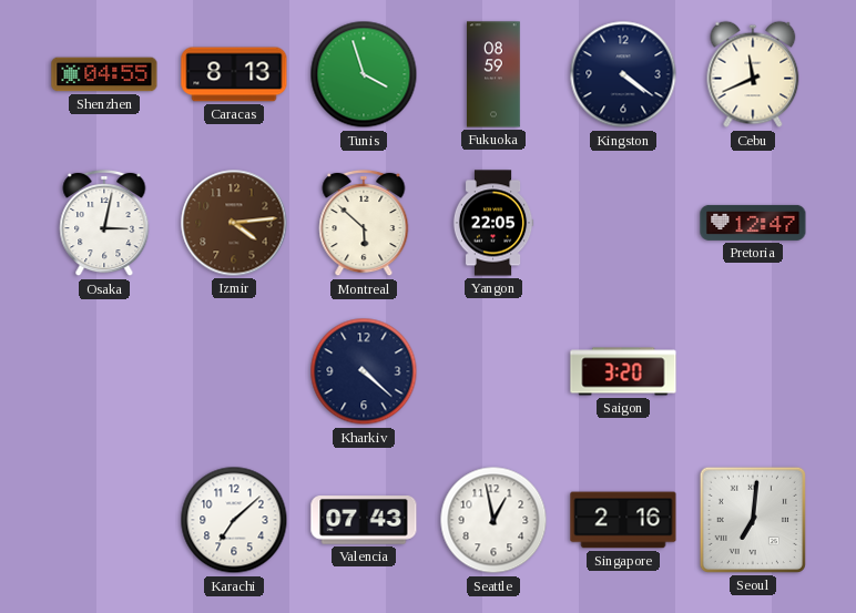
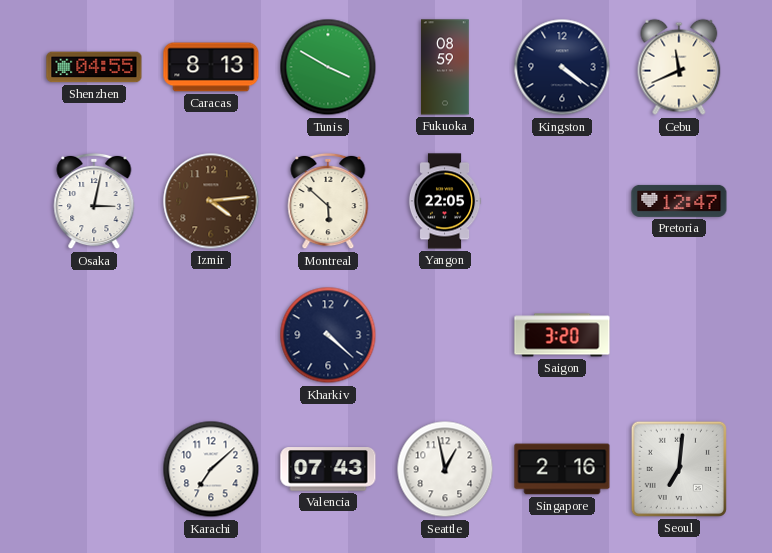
Tunis: 3:57 -> 3:50 (328, 67)
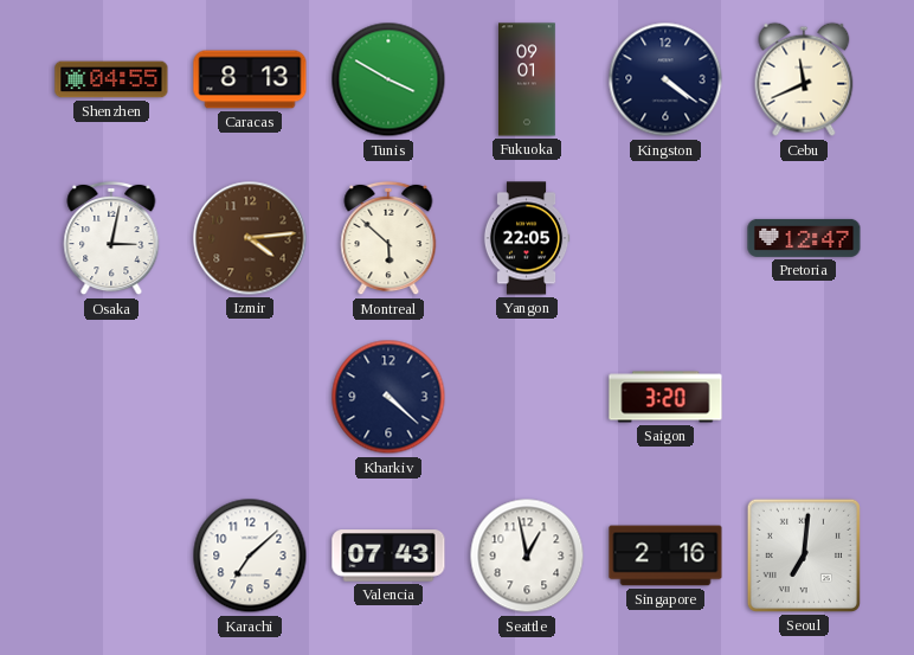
Fukuoka: 08:59 -> 09:01 (527, 79)
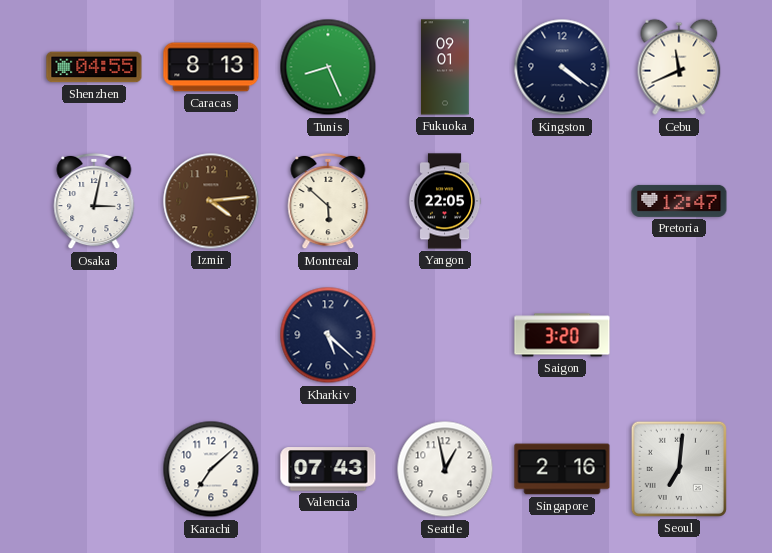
Tunis: 3:50 -> 8:26 (328, 67)
Kharkiv: 4:22 -> 5:22 (328, 335)
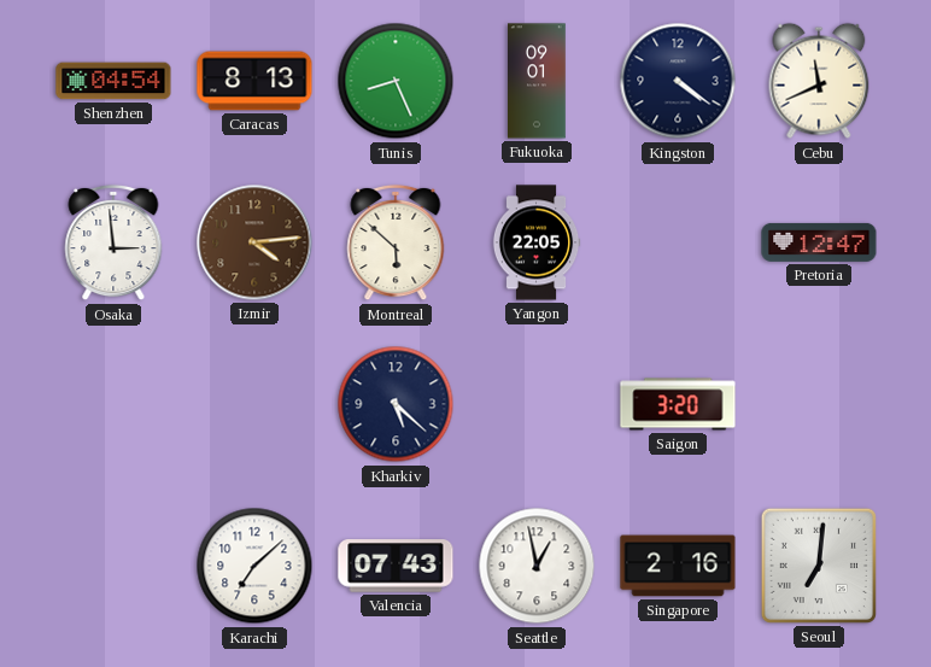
Shenzhen: 04:55 -> 04:54 (113, 81)
Osaka: 3:02 -> 2:59 (113, 242)
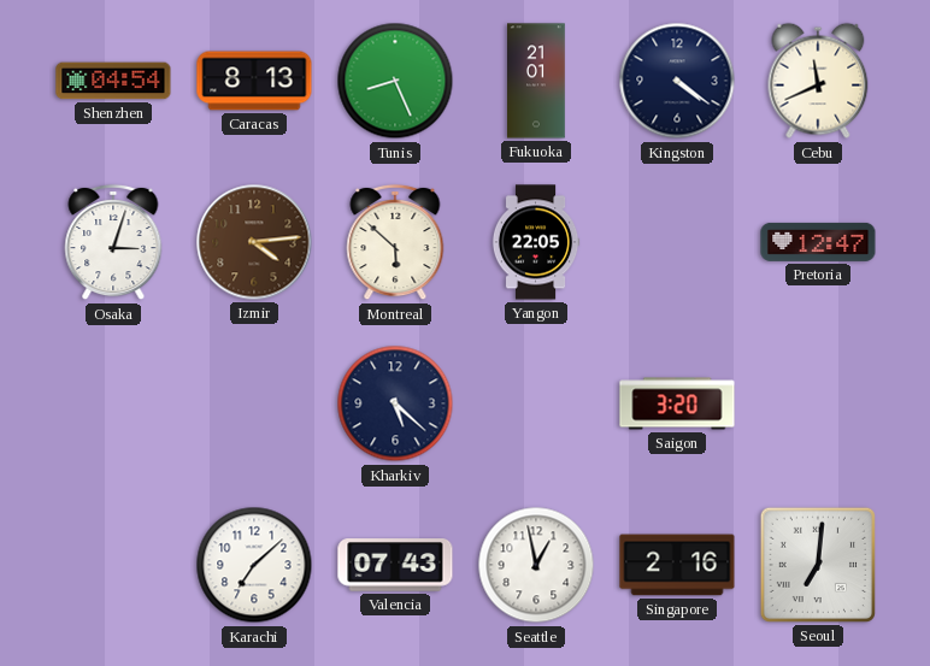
Fukuoka: 09:01 -> 21:01 (536, 81)
Osaka: 2:59 -> 3:03 (113, 242)
